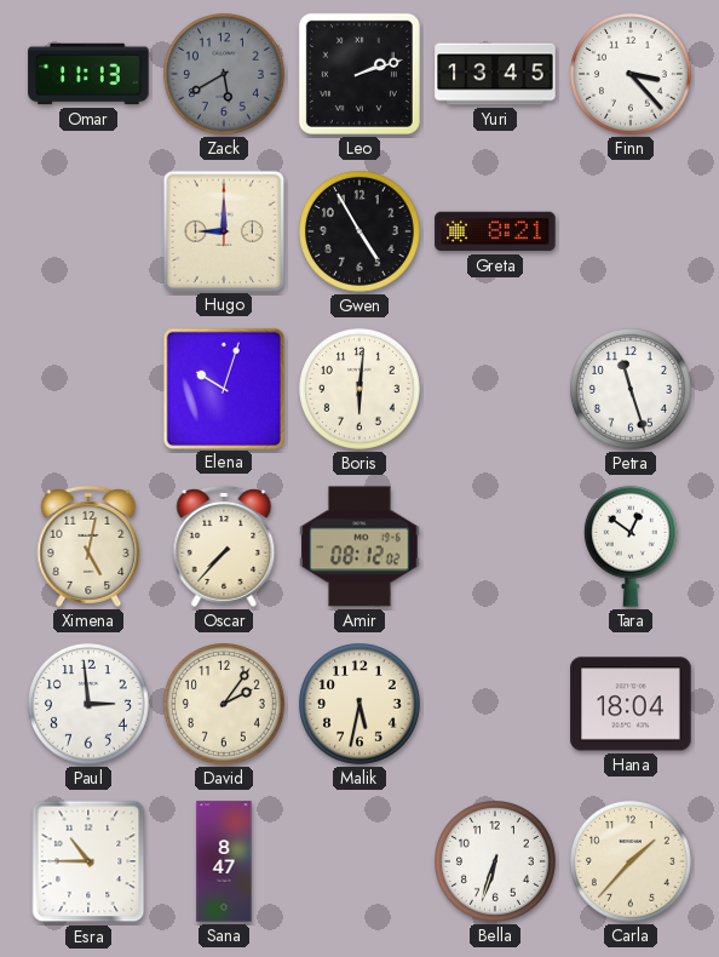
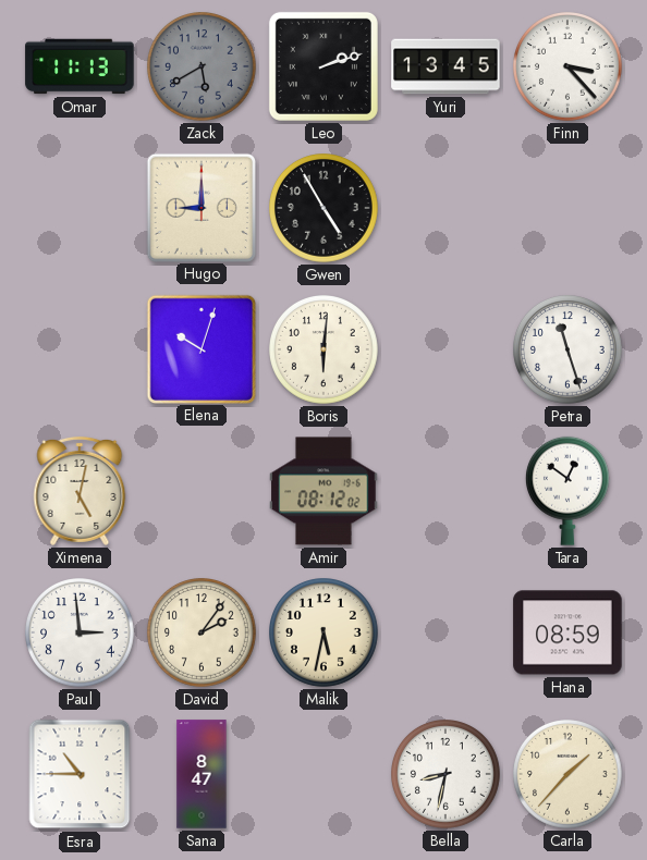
Greta: 8:21 -> none (495, 231)
Oscar: 7:37 -> none (224, 546)
Hana: 18:04 -> 08:59 (567, 632)
Bella: 6:33 -> 8:32 (447, 775)
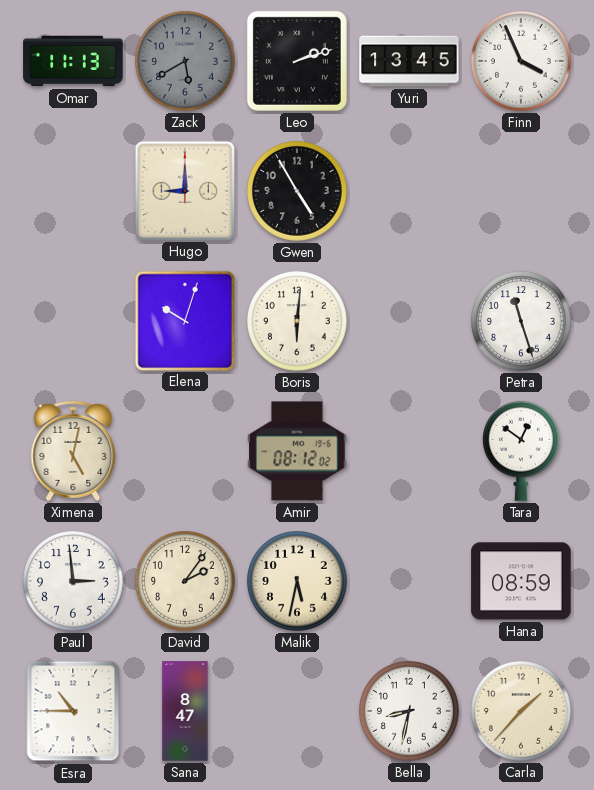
Finn: 3:23 -> 3:56 (522, 62)
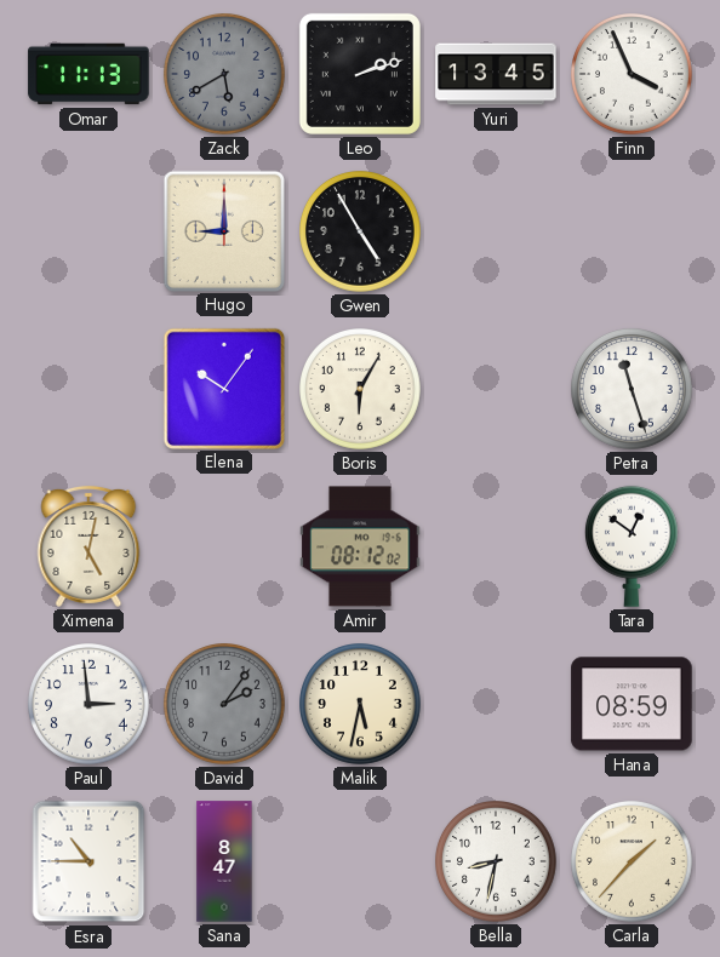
Elena: 10:03 -> 10:06 (223, 388)
Boris: 6:01 -> 6:05 (361, 390)
David dial: cream -> grey (225, 705)
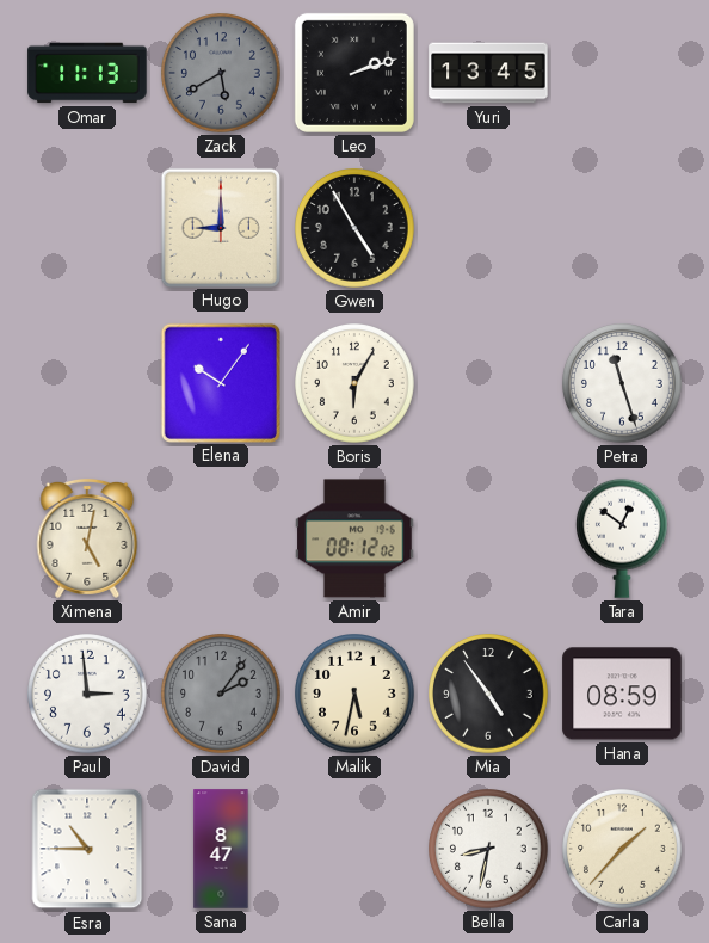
Finn: 3:56 -> none (633, 75)
Mia: none -> 4:54 (489, 695)
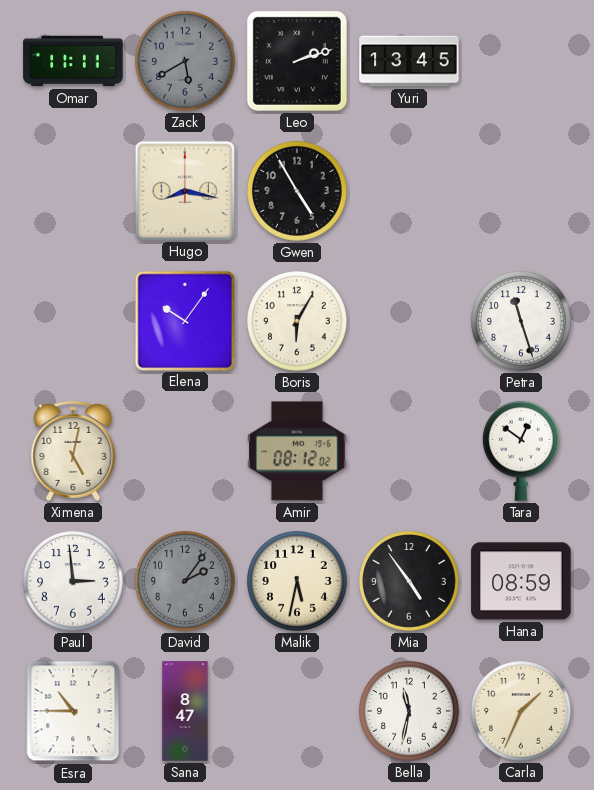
Omar: 11:13 -> 11:11 (73, 61)
Hugo: 9:00 -> 8:17 (184, 190)
Bella: 8:32 -> 11:32 (410, 712)
Carla: 1:37 -> 1:34 (522, 712)
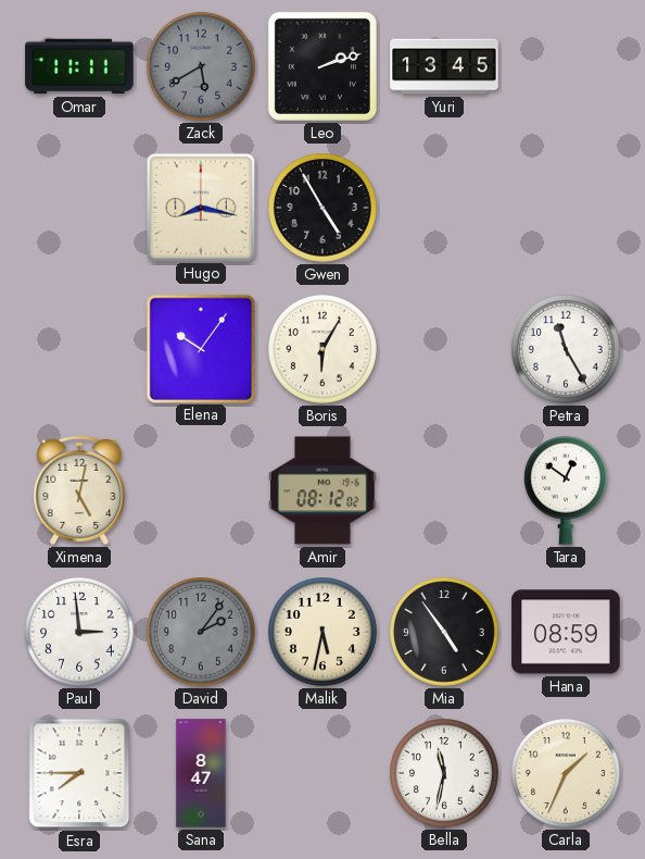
Petra: 11:27 -> 11:25 (567, 350)
Esra: 10:45 -> 7:45 (79, 773)
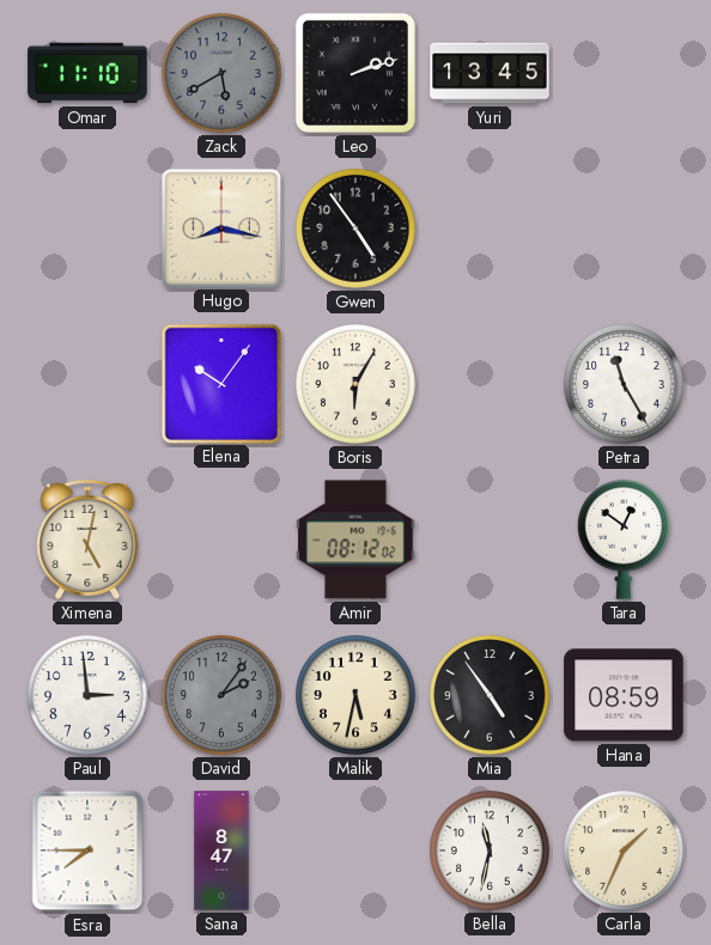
Omar: 11:11 -> 11:10 (87, 73)
Gwen: 4:55 -> 4:54 (357, 230)
